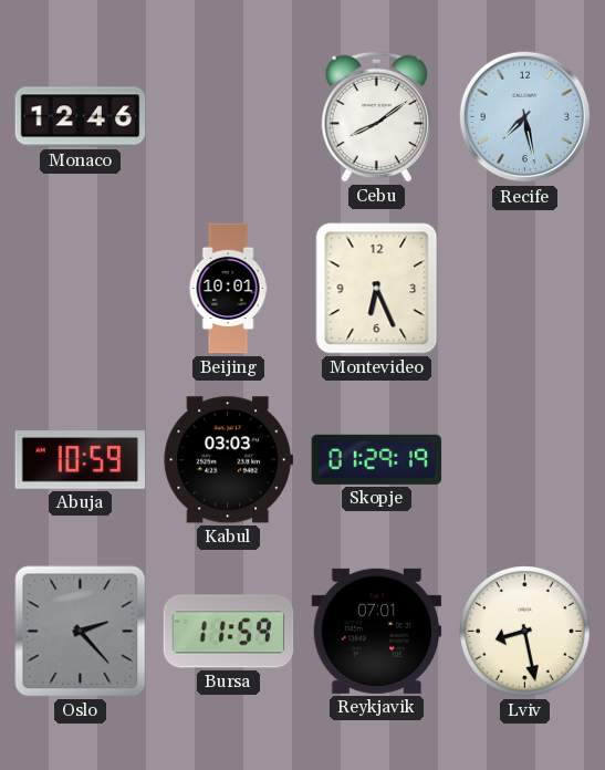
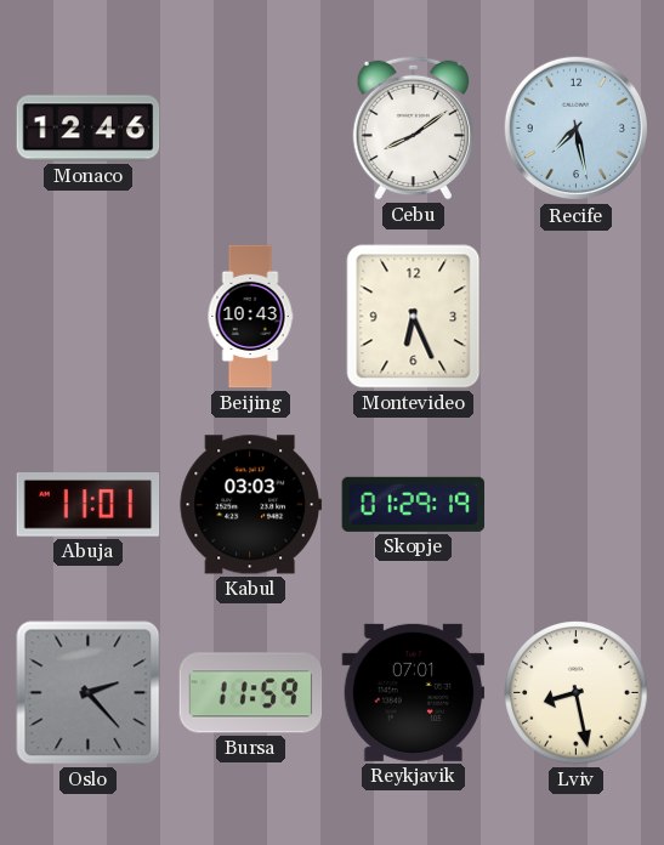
Beijing: 10:01 -> 10:43 (250, 317)
Abuja: 10:59 -> 11:01 (89, 505)
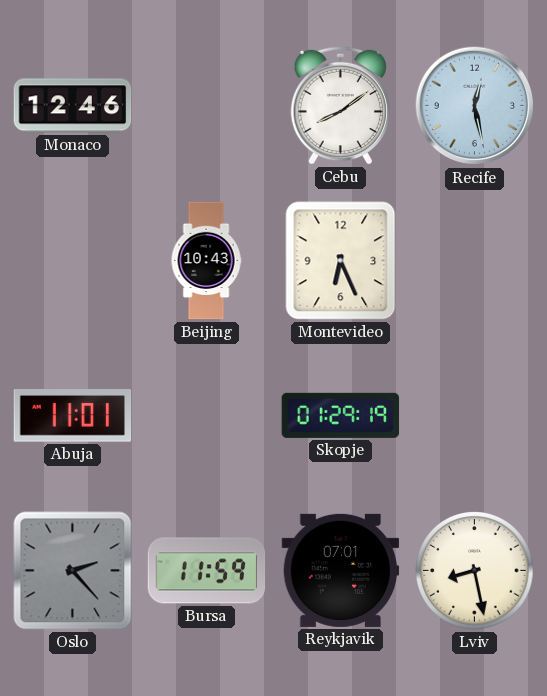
Recife: 7:28 -> 12:28 (474, 106)
Kabul: 03:03 -> none (251, 505)
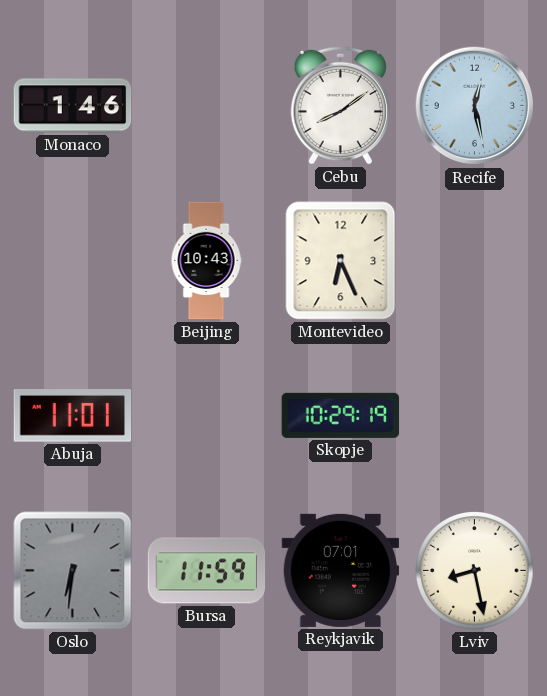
Monaco: 12:46 -> 1:46 (73, 106)
Skopje: 01:29 -> 10:29 (341, 415)
Oslo: 2:23 -> 6:31 (73, 571)
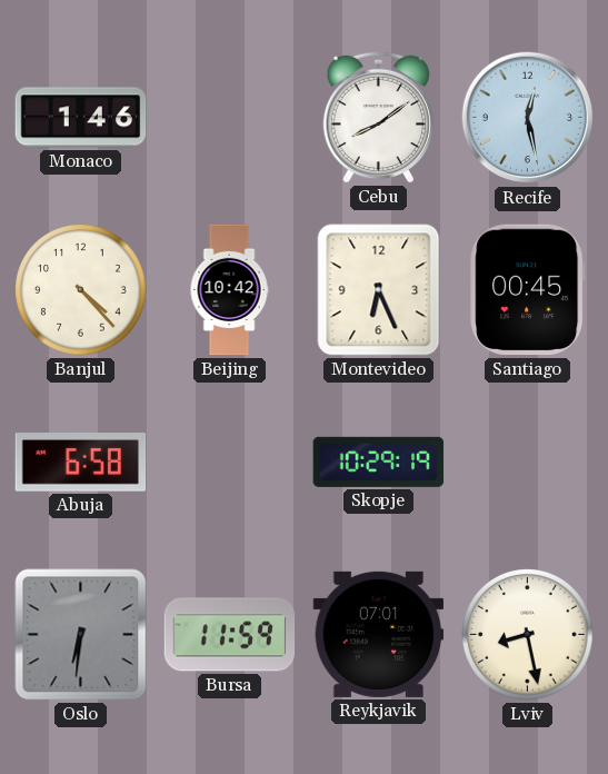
Banjul: none -> 4:23 (81, 290)
Beijing: 10:43 -> 10:42 (229, 290)
Santiago: none -> 00:45 (528, 290)
Abuja: 11:01 -> 6:58 (81, 463)
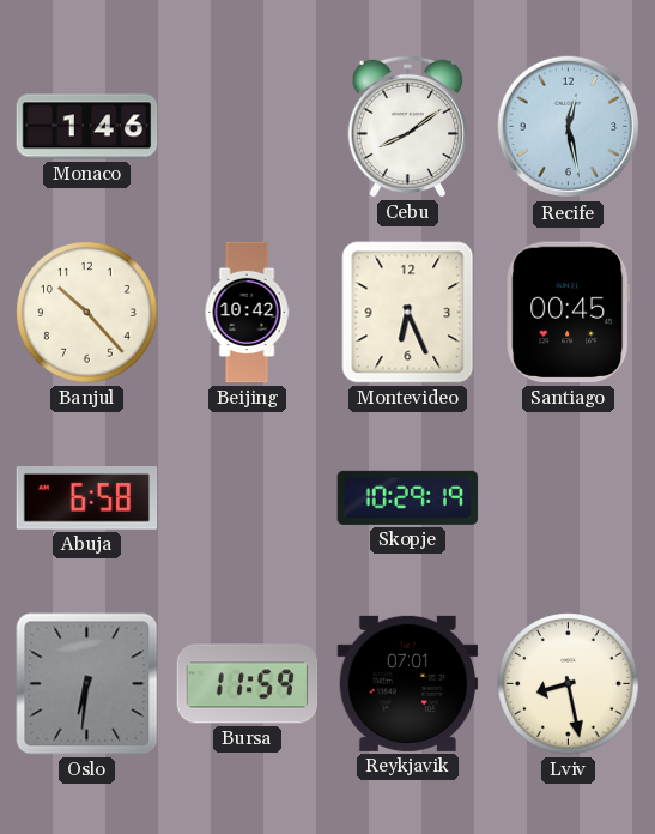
Banjul: 4:23 -> 10:23 (87, 313)
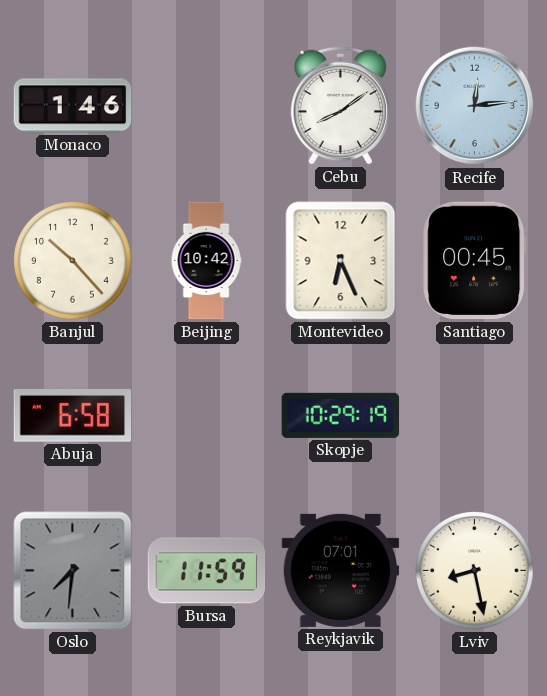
Recife: 12:28 -> 12:14 (474, 106)
Oslo: 6:31 -> 7:31 (73, 571)
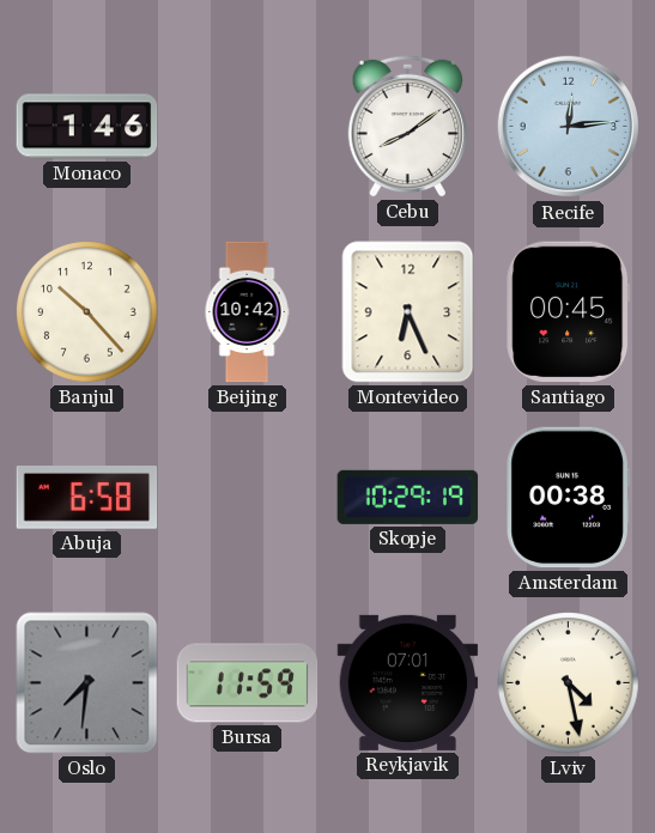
Amsterdam: none -> 00:38 (568, 498)
Lviv: 8:28 -> 4:28 (569, 683)
